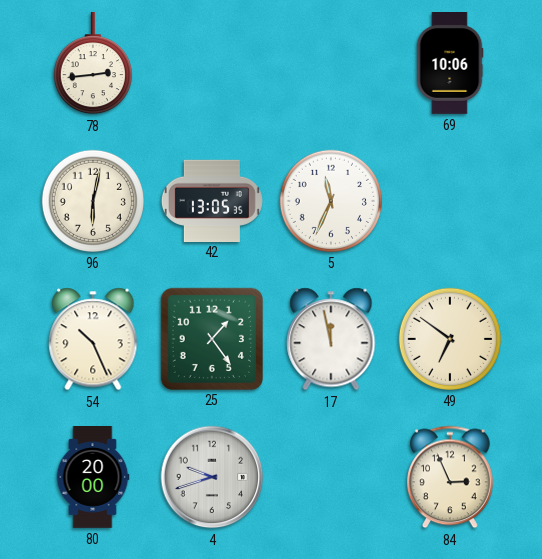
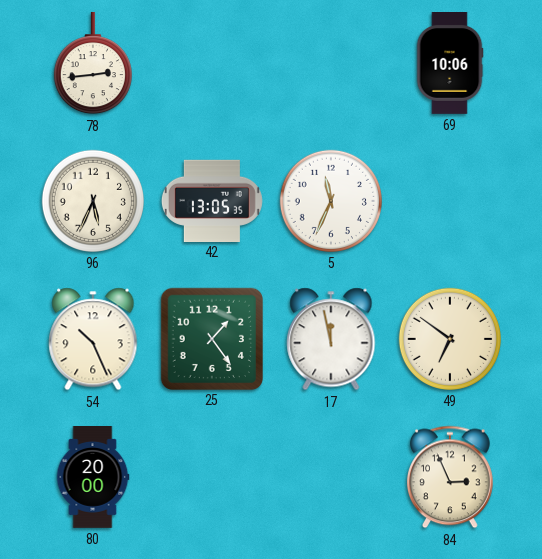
96: 6:02 -> 5:34 (93, 201)
4: 9:42 -> none (212, 477)
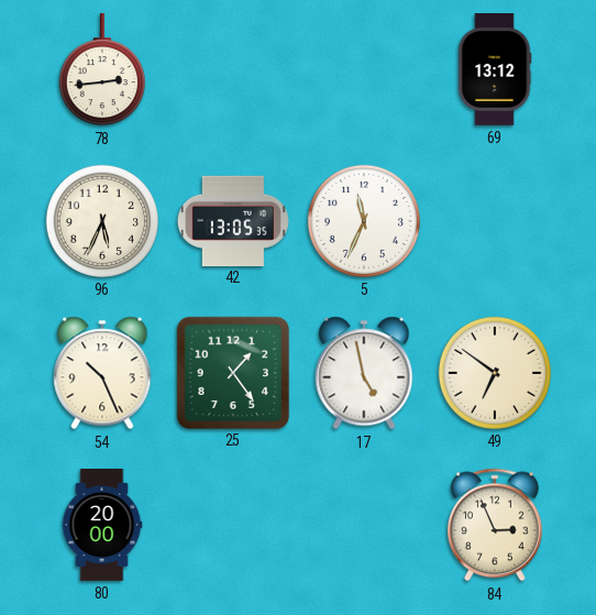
69: 10:06 -> 13:12 (495, 70)
17: 11:58 -> 4:58 (364, 373)
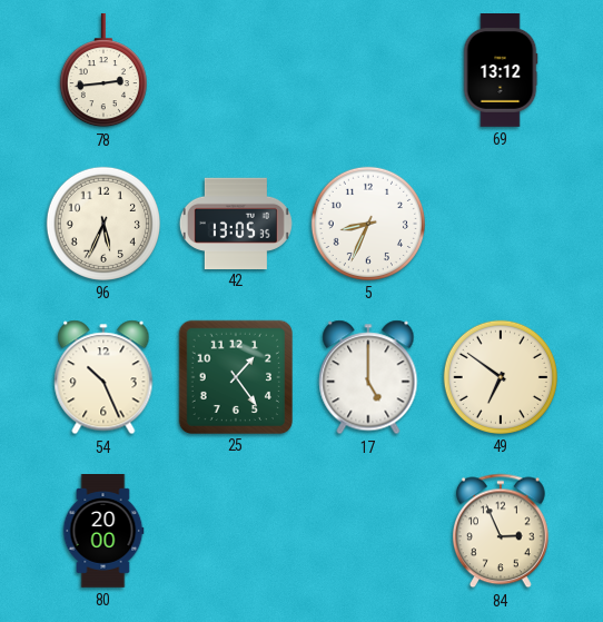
5: 11:34 -> 8:34 (368, 224)
17: 4:58 -> 5:00 (368, 377)
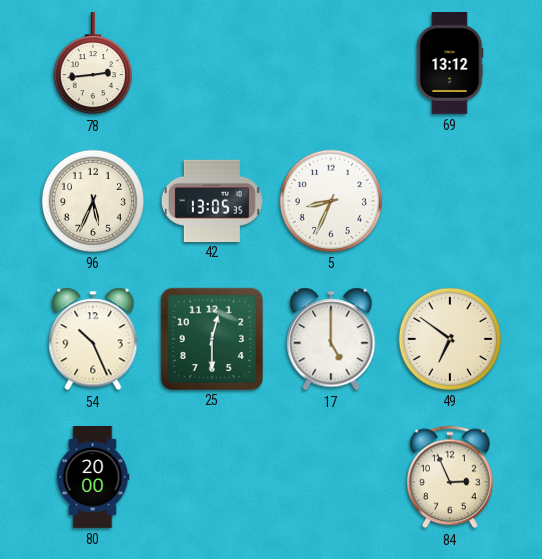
25: 1:24 -> 12:30 (211, 338)
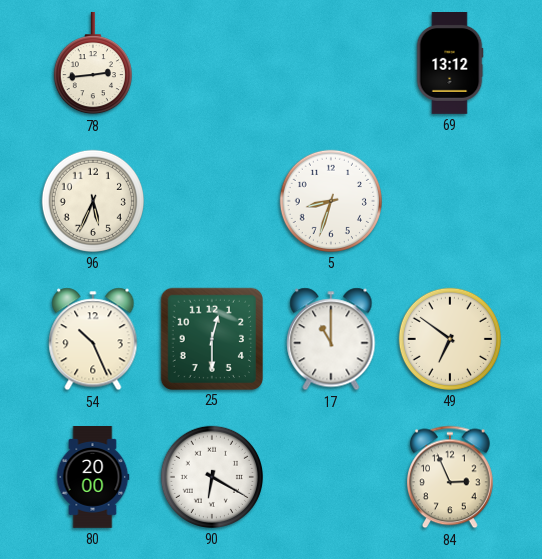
42: 13:05 -> none (212, 200)
5: 8:34 -> 8:33 (331, 201)
17: 5:00 -> 11:00 (331, 339)
90: none -> 6:20 (212, 477)
